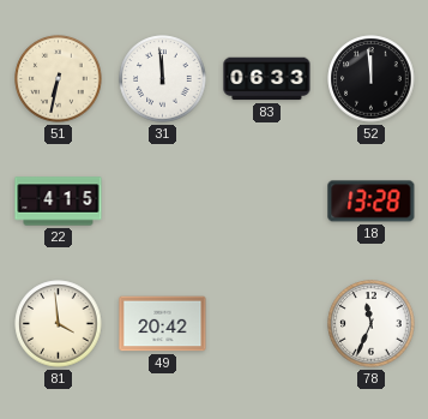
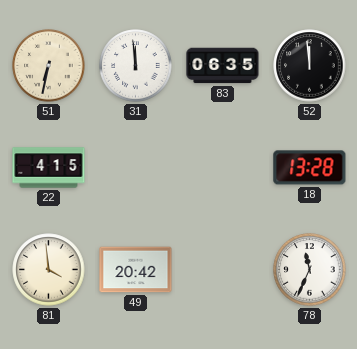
83: 06:33 -> 06:35 (223, 66)
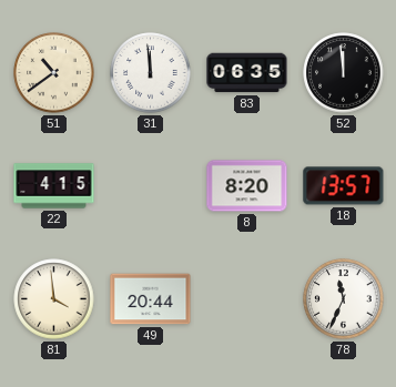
51: 6:32 -> 10:39 (54, 73)
8: none -> 8:20 (247, 186)
18: 13:28 -> 13:57 (344, 186)
49: 20:42 -> 20:44 (151, 299)
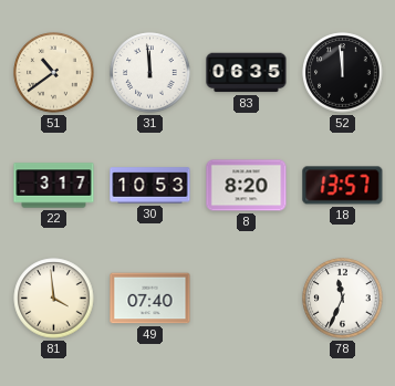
22: 4:15 -> 3:17 (54, 186)
30: none -> 10:53 (150, 186)
49: 20:44 -> 07:40 (150, 299)
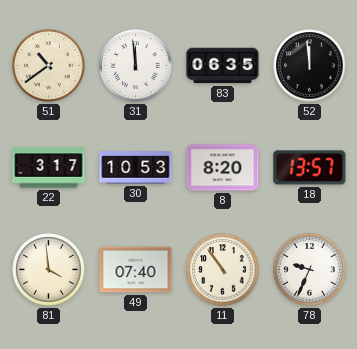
11: none -> 10:54 (223, 270)
78: 11:34 -> 9:34 (310, 270)
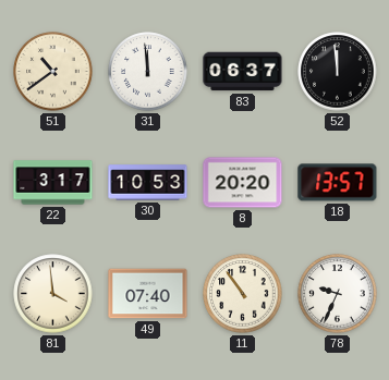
83: 06:35 -> 06:37 (243, 72)
8: 8:20 -> 20:20 (243, 183)
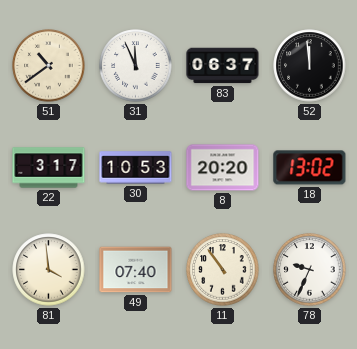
31: 11:59 -> 11:56 (136, 66)
18: 13:57 -> 13:02 (310, 168)
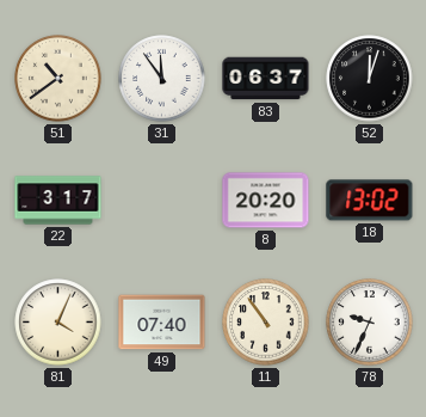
31: 11:56 -> 11:54 (162, 79)
52: 11:59 -> 12:03 (370, 79)
30: 10:53 -> none (136, 168)
81: 3:59 -> 4:04 (58, 323)
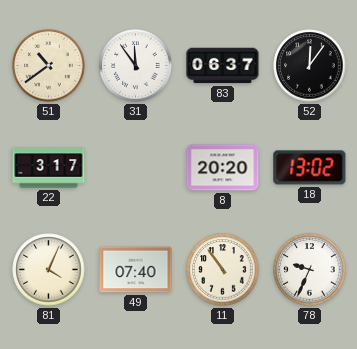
52: 12:03 -> 12:06 (310, 66)
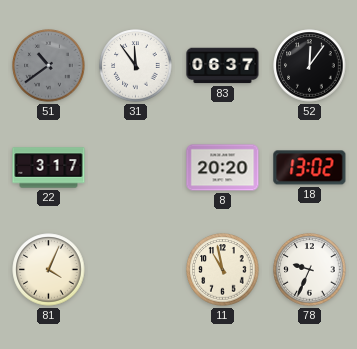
51 dial: cream -> grey (49, 66)
49: 07:40 -> none (136, 270)
11: 10:54 -> 10:58 (223, 270)
